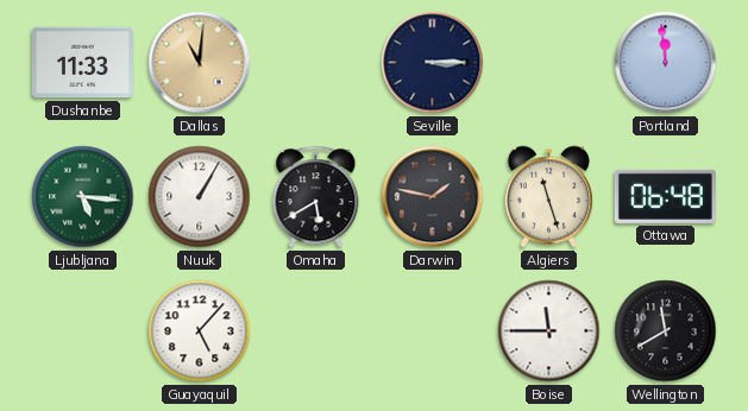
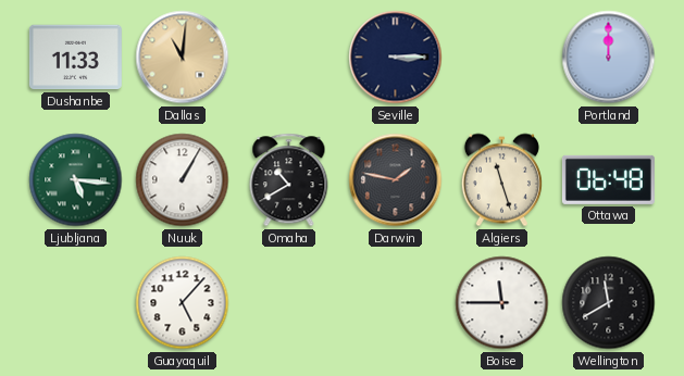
Portland: 11:59 -> 12:00 (609, 58)
Omaha: 5:40 -> 10:40 (289, 180)
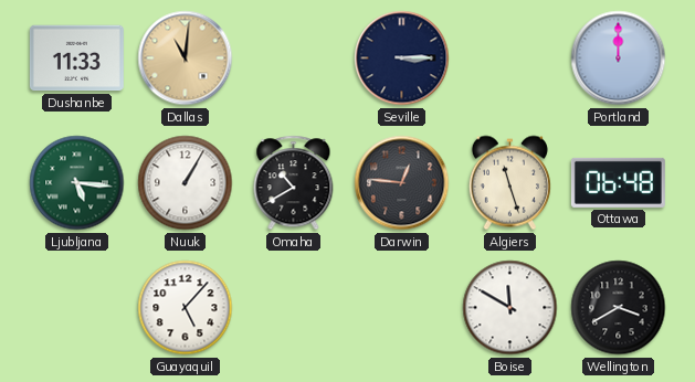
Darwin: 1:47 -> 12:46 (402, 183)
Boise: 11:45 -> 11:50 (510, 308)
Wellington: 11:40 -> 3:40 (619, 308)
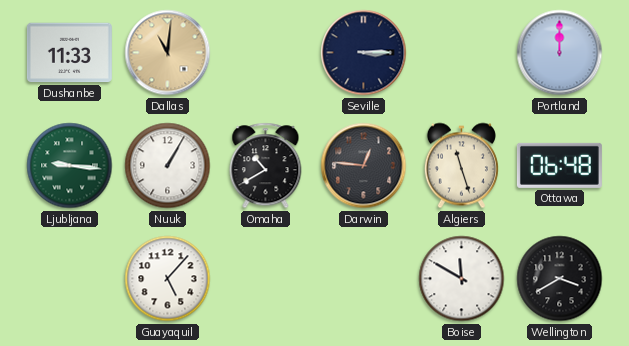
Ljubljana: 5:16 -> 9:16 (70, 166)
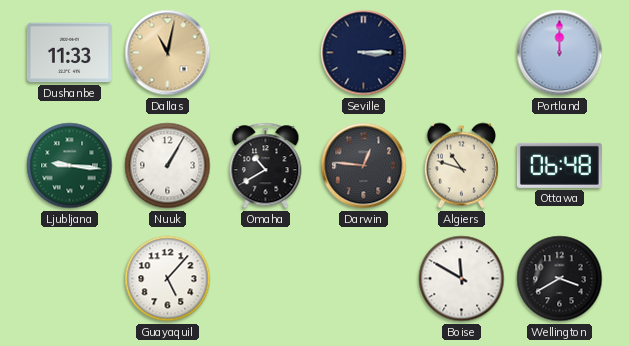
Dallas: 11:01 -> 11:02 (168, 53)
Algiers: 11:27 -> 10:48 (461, 166)
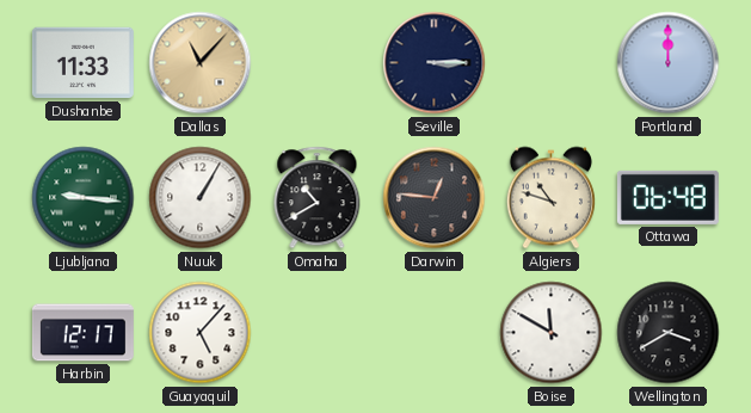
Dallas: 11:02 -> 11:07 (201, 63)
Harbin: none -> 12:17 (82, 333)
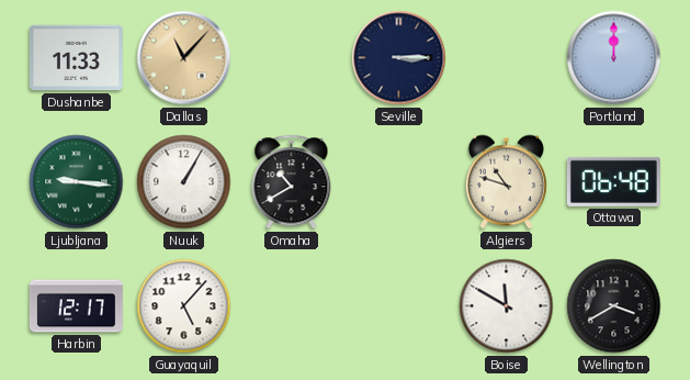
Darwin: 12:46 -> none (435, 198)
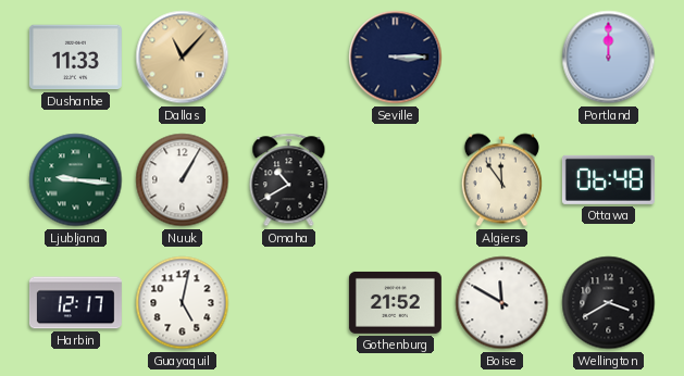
Algiers: 10:48 -> 11:54 (501, 180)
Guayaquil: 5:07 -> 5:02 (183, 303)
Gothenburg: none -> 21:52 (395, 302)
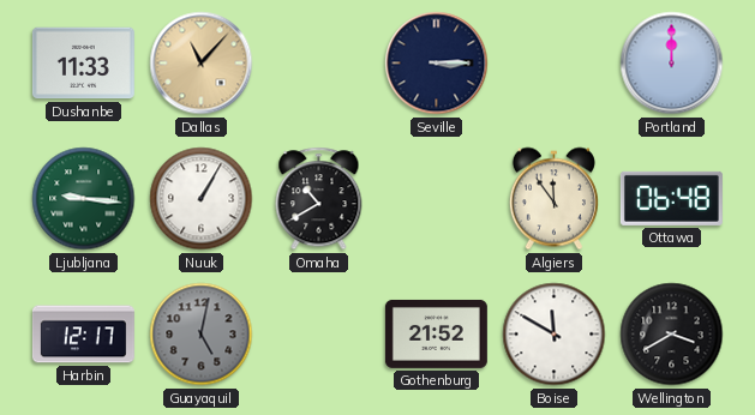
Guayaquil dial: white -> grey (202, 335)
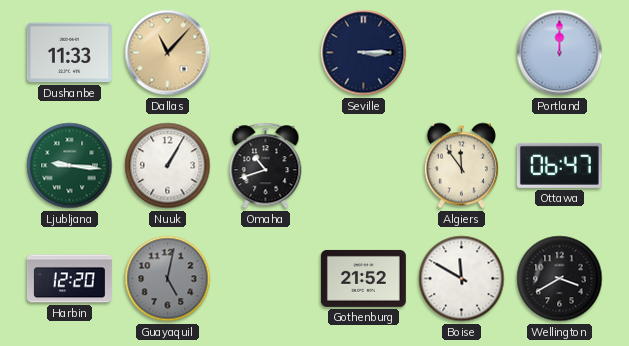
Omaha: 10:40 -> 10:42 (266, 166)
Ottawa: 06:48 -> 06:47 (559, 165)
Harbin: 12:17 -> 12:20 (69, 279)
